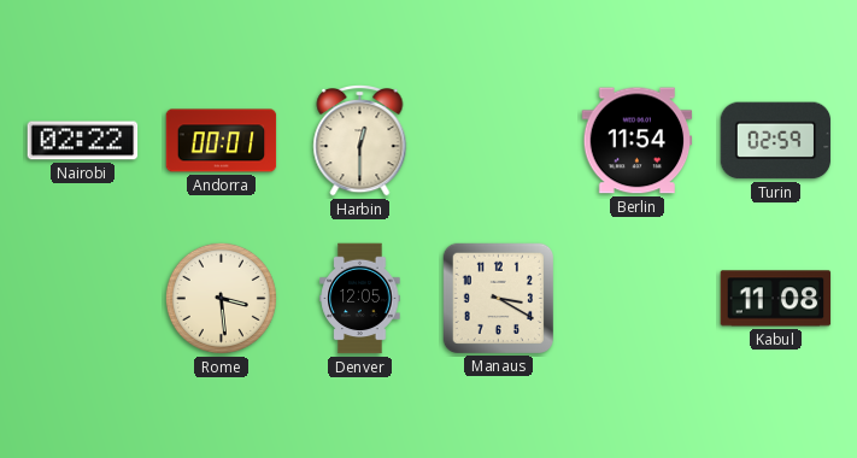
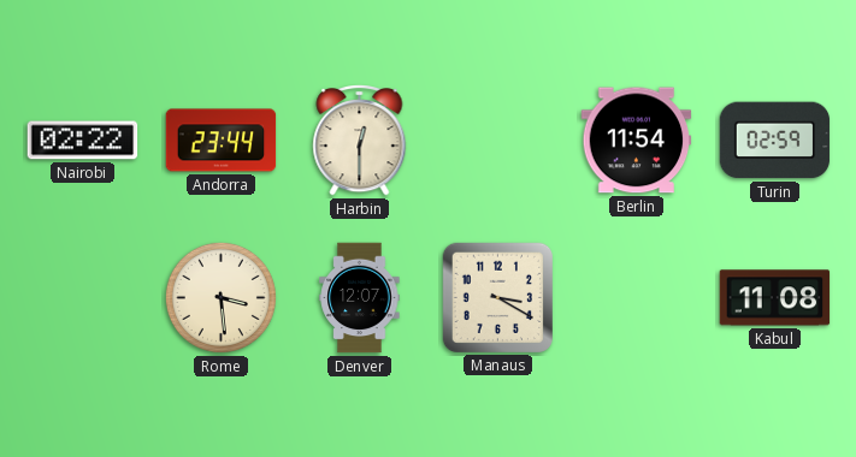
Andorra: 00:01 -> 23:44 (222, 141)
Denver: 12:05 -> 12:07 (360, 298)
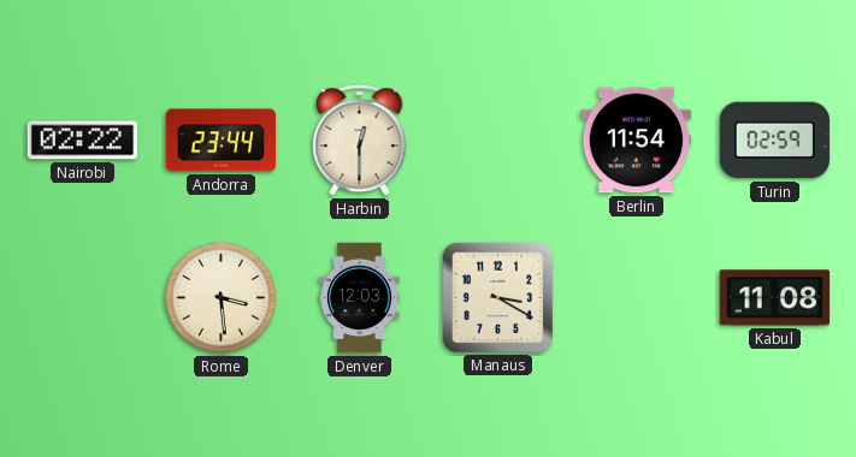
Denver: 12:07 -> 12:03 (360, 298)
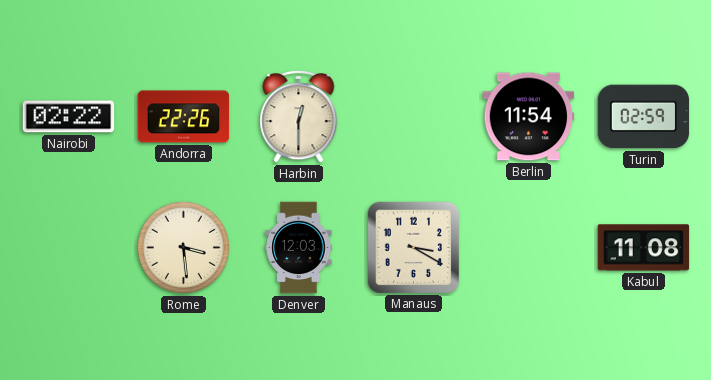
Andorra: 23:44 -> 22:26 (184, 117)
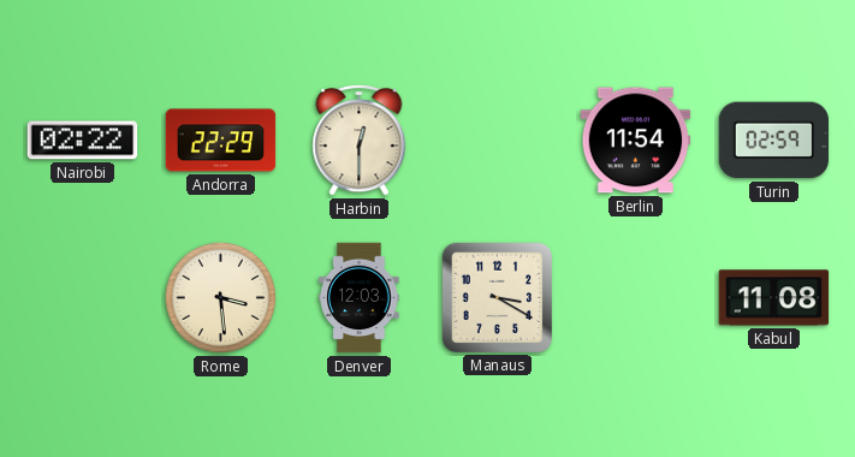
Andorra: 22:26 -> 22:29 (221, 141)
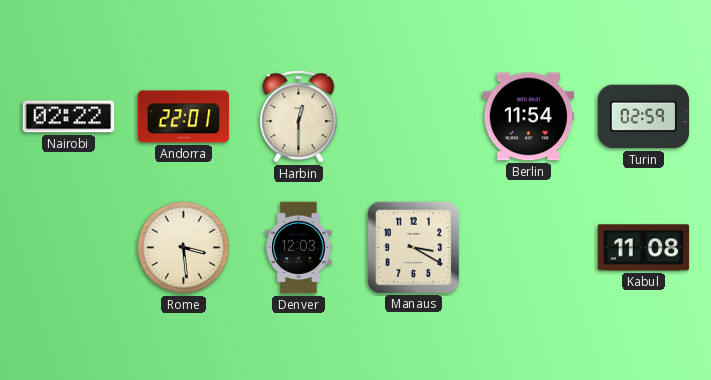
Andorra: 22:29 -> 22:01 (184, 117)
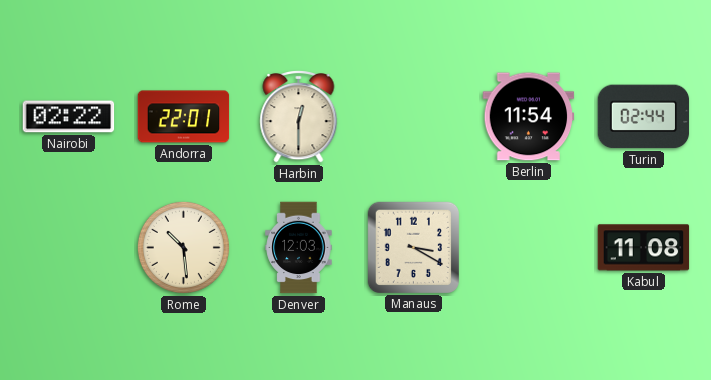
Turin: 02:59 -> 02:44 (644, 117)
Rome: 3:29 -> 10:29 (183, 247)
